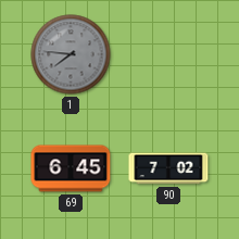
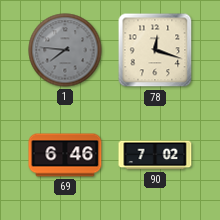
78: none -> 12:18 (155, 50)
69: 6:45 -> 6:46 (65, 155)
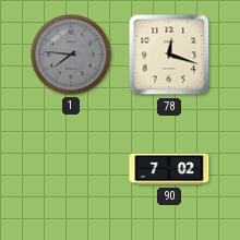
69: 6:46 -> none (65, 155)
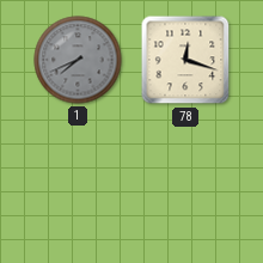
1: 7:46 -> 7:41 (78, 60)
90: 7:02 -> none (169, 169)
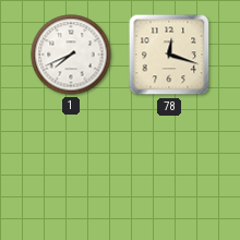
1 dial: grey -> white (71, 55)
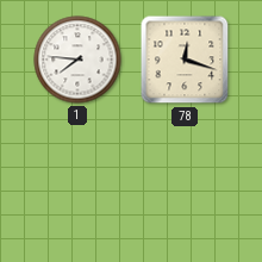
1: 7:41 -> 7:46 (77, 60)
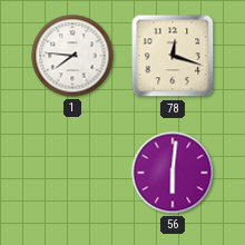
56: none -> 6:01 (173, 173)
